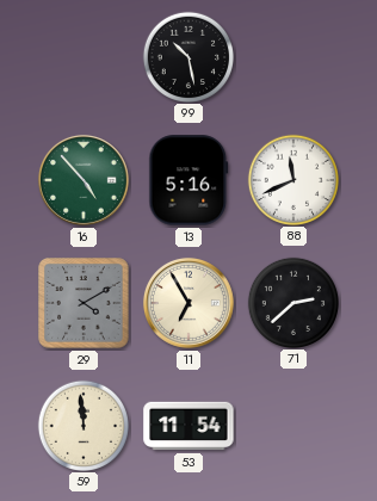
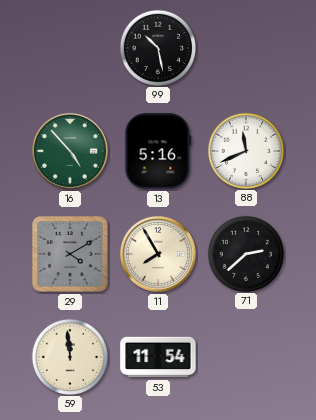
11: 6:55 -> 7:55 (158, 254)
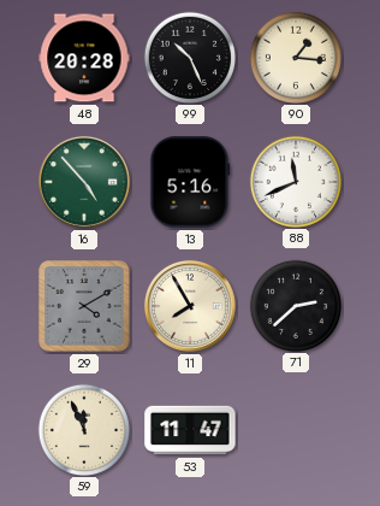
48: none -> 20:28 (84, 58)
99: 10:28 -> 10:26 (189, 57)
90: none -> 1:16 (295, 57)
59: 11:59 -> 11:56 (83, 429)
53: 11:54 -> 11:47 (190, 430)
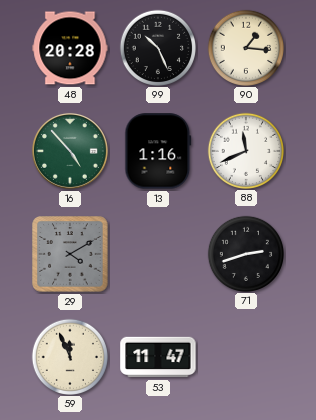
13: 5:16 -> 1:16 (158, 151)
11: 7:55 -> none (190, 306)
71: 2:38 -> 2:42 (245, 253)
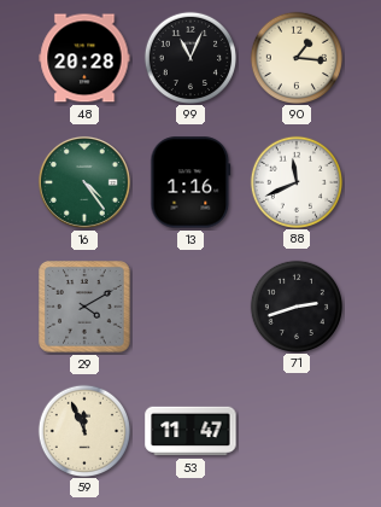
99: 10:26 -> 11:04 (189, 57)
16: 4:53 -> 4:24 (84, 182)
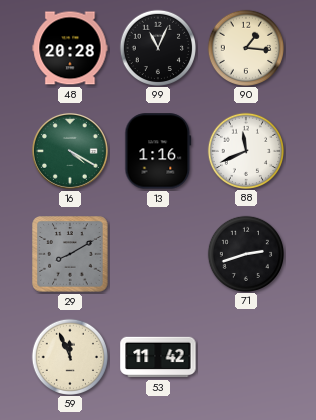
16: 4:24 -> 4:20 (70, 151)
29: 4:10 -> 8:10 (70, 254)
53: 11:47 -> 11:42 (158, 357)
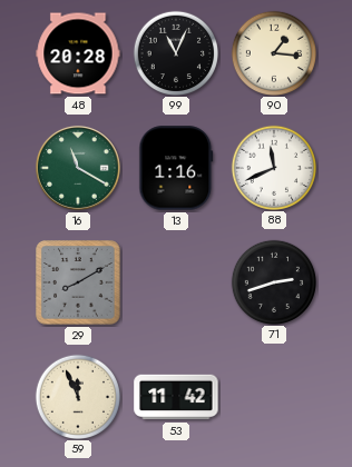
16: 4:20 -> 11:20 (78, 168)
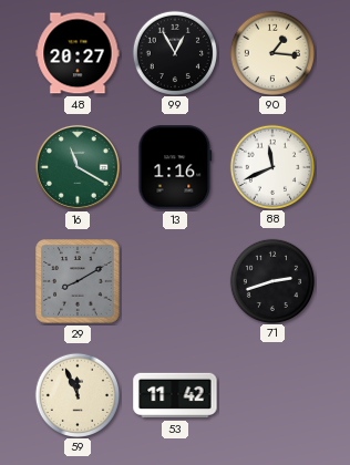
48: 20:28 -> 20:27 (78, 53)
99: 11:04 -> 12:55 (174, 52)
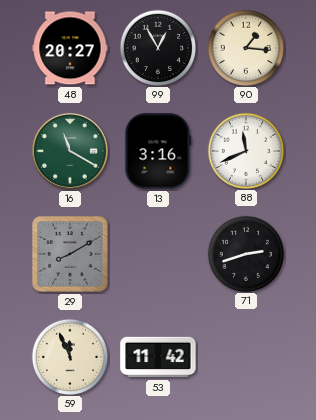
13: 1:16 -> 3:16 (158, 151)
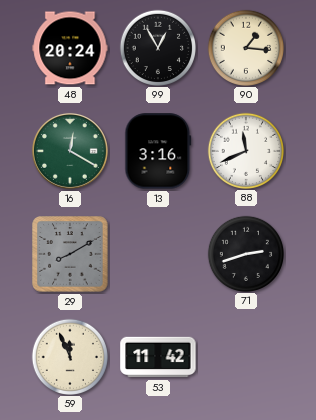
48: 20:27 -> 20:24 (70, 48)
16: 11:20 -> 12:20 (70, 151)
